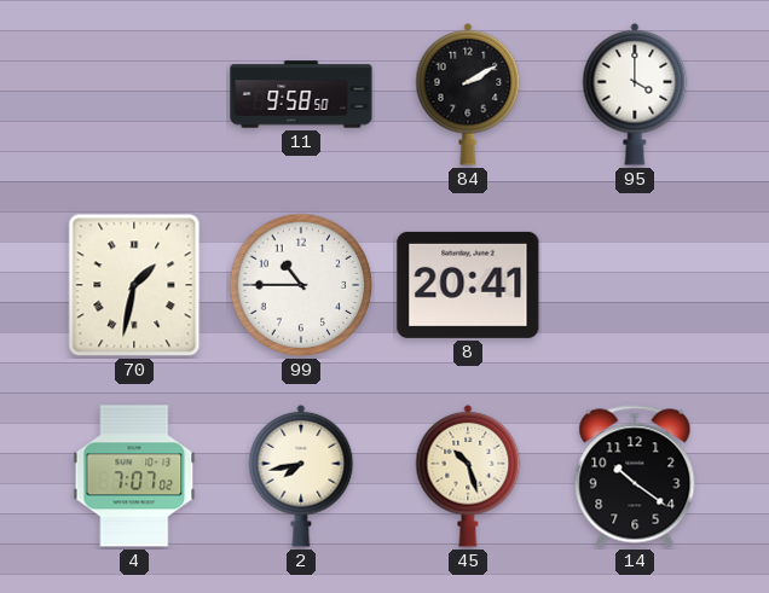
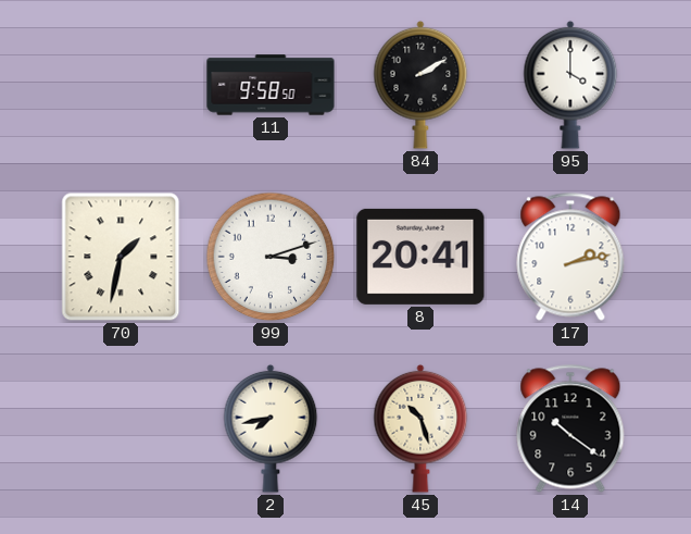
99: 10:45 -> 3:12 (271, 257)
17: none -> 2:13 (570, 257)
4: 7:07 -> none (134, 476)
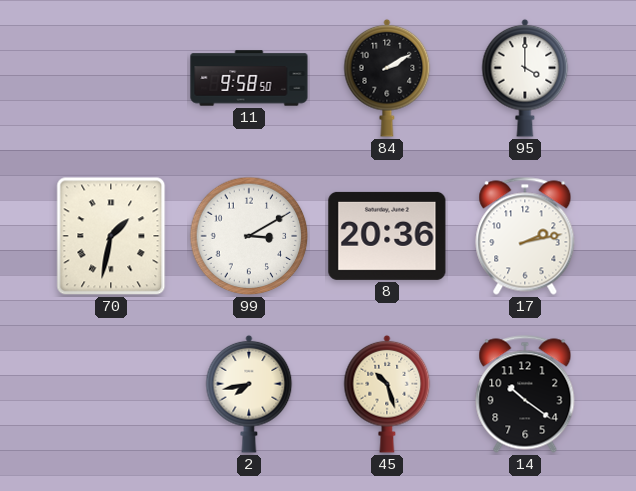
99: 3:12 -> 3:10 (249, 236)
8: 20:41 -> 20:36 (387, 236)
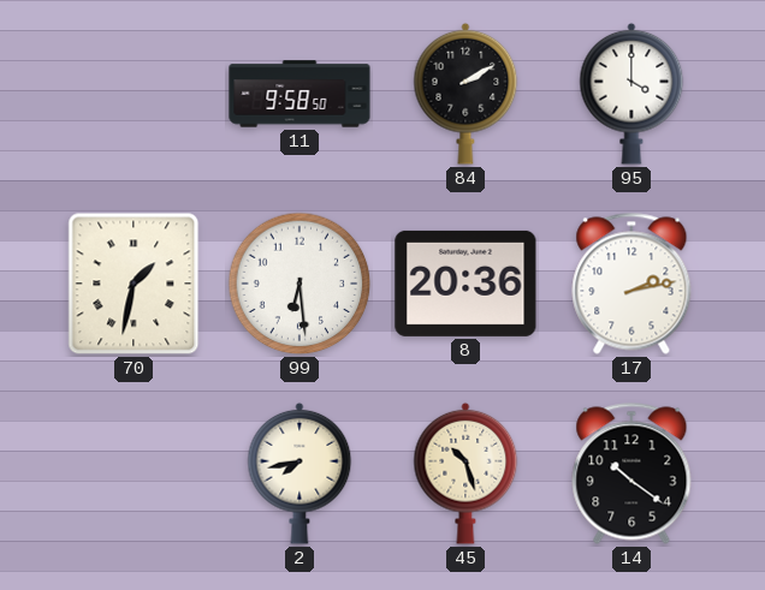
99: 3:10 -> 6:29 (300, 284)
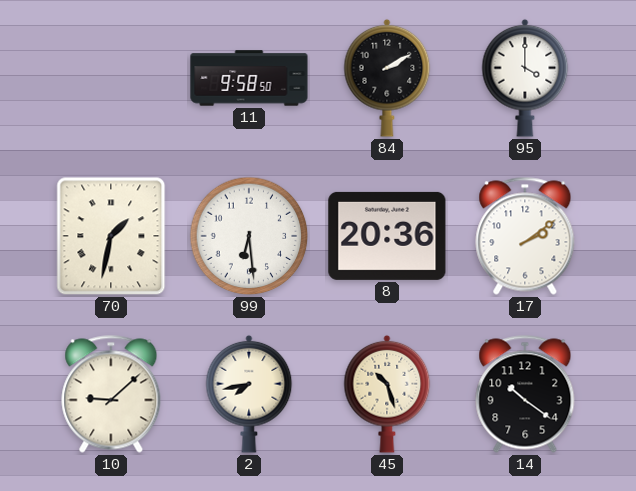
17: 2:13 -> 2:09 (525, 236)
10: none -> 9:08 (111, 394)
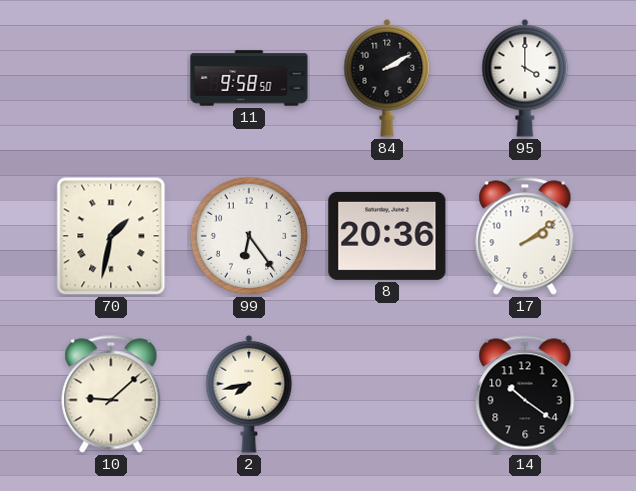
99: 6:29 -> 6:24 (249, 236)
45: 10:27 -> none (387, 394)
